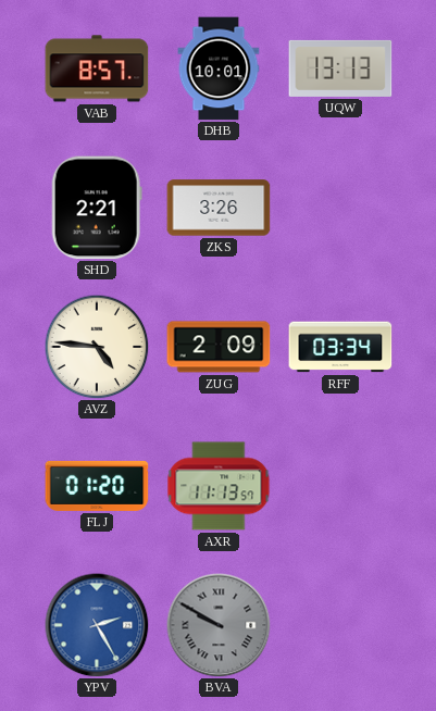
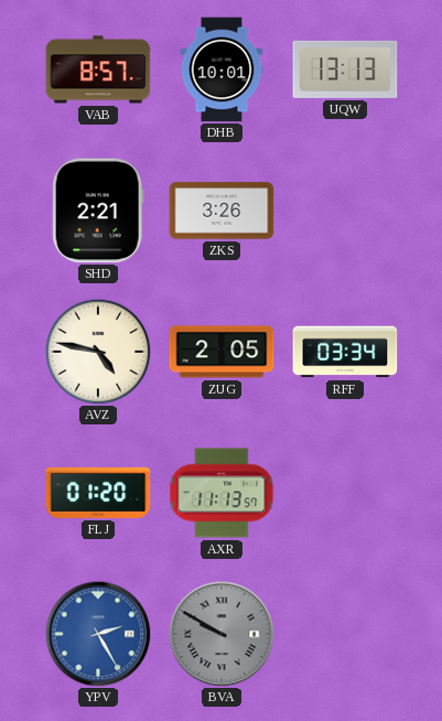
AVZ: 4:46 -> 4:47 (98, 352)
ZUG: 2:09 -> 2:05 (222, 352)
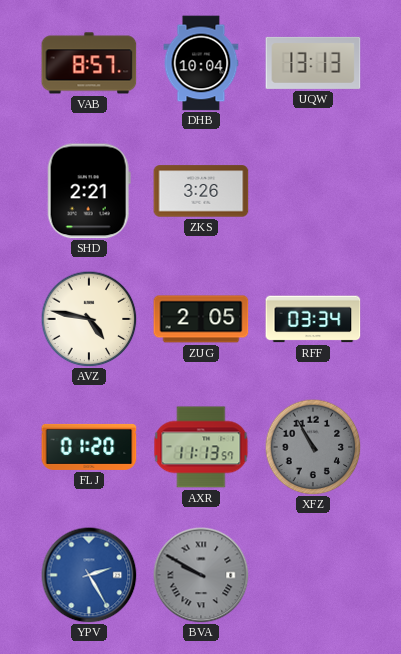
DHB: 10:01 -> 10:04 (201, 63)
XFZ: none -> 10:55 (313, 447)
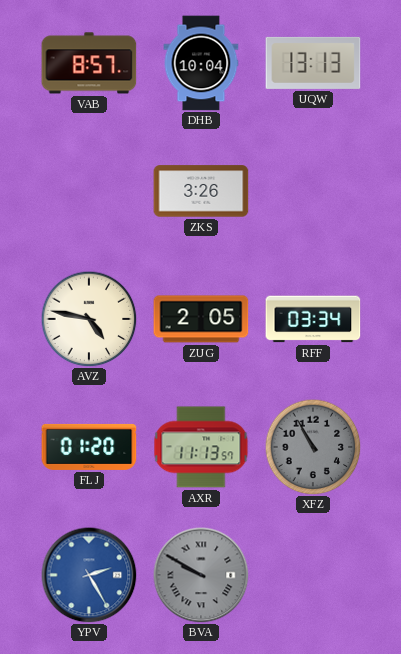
SHD: 2:21 -> none (89, 191)
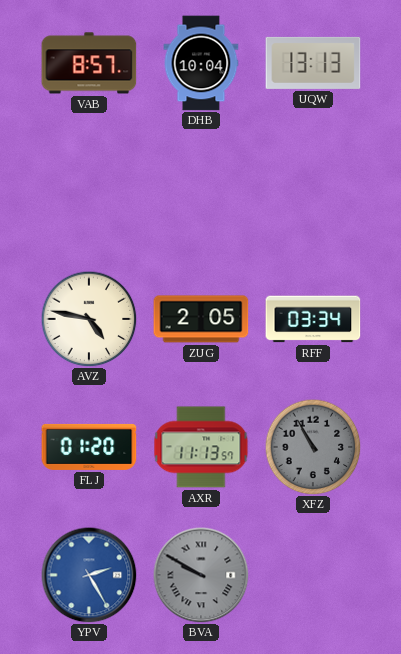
ZKS: 3:26 -> none (201, 191)
